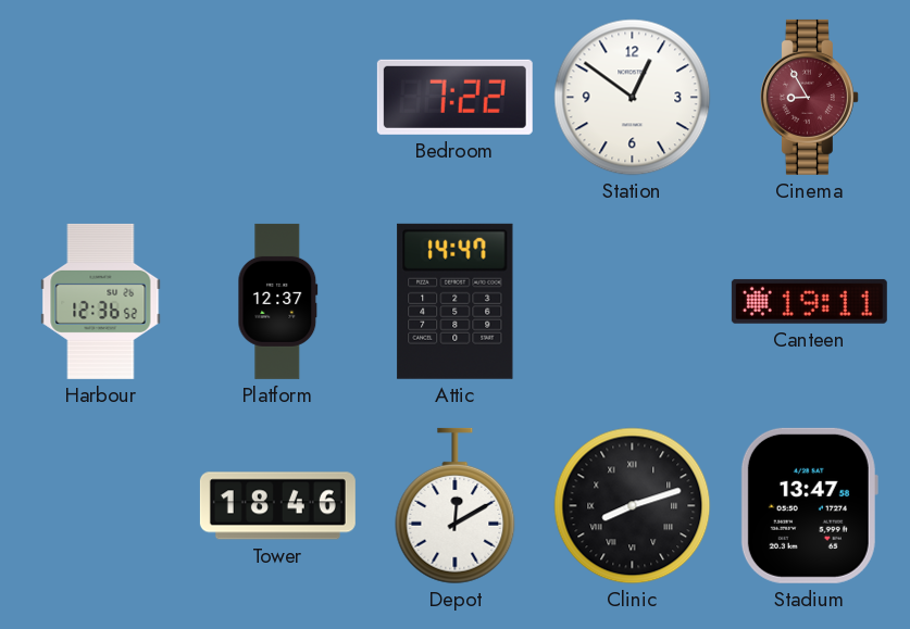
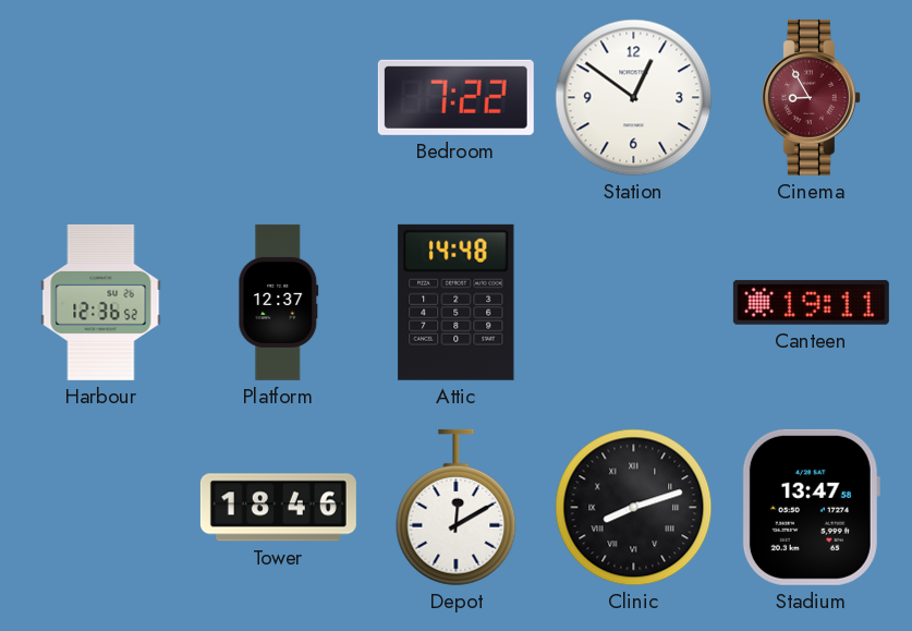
Attic: 14:47 -> 14:48 (457, 302)
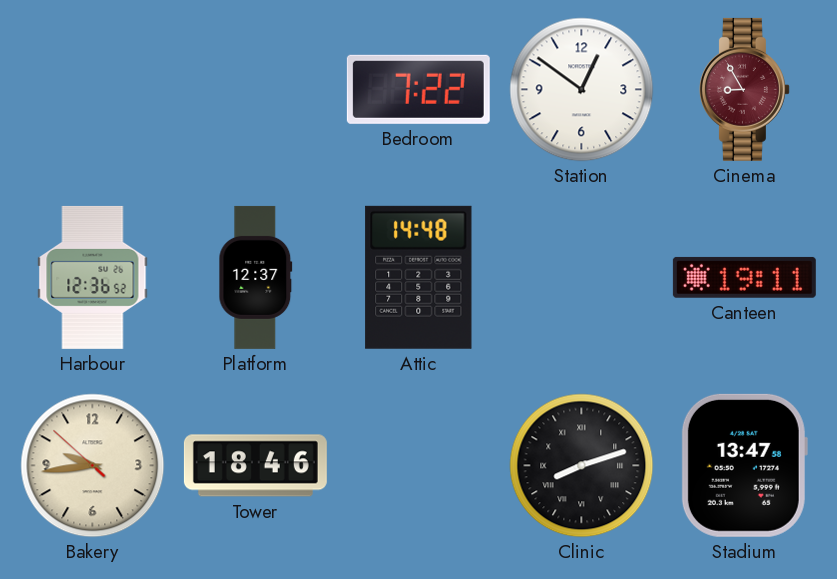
Bakery: none -> 9:43 (93, 466)
Depot: 12:10 -> none (457, 508)
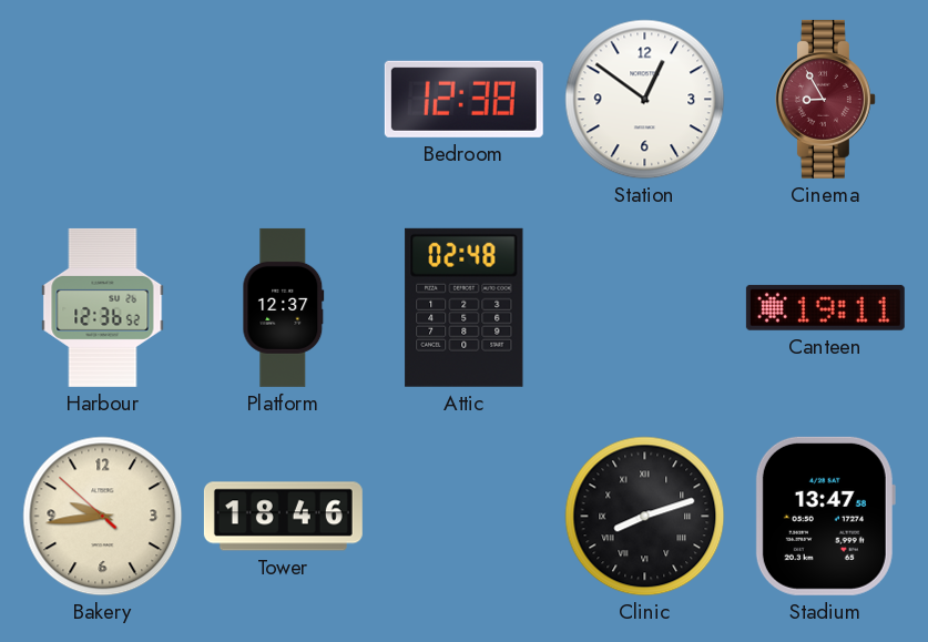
Bedroom: 7:22 -> 12:38 (463, 99)
Attic: 14:48 -> 02:48 (465, 307)
